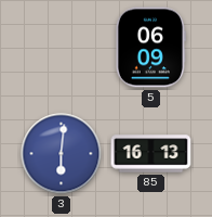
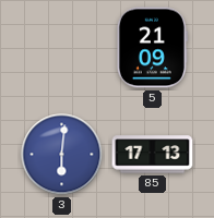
5: 06:09 -> 21:09 (152, 48)
85: 16:13 -> 17:13 (153, 155)
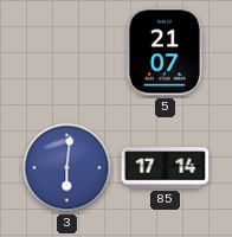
5: 21:09 -> 21:07 (165, 52)
85: 17:13 -> 17:14 (166, 168)
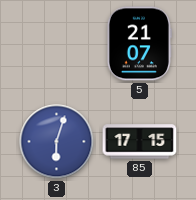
3: 6:01 -> 6:03 (57, 142)
85: 17:14 -> 17:15 (140, 142)
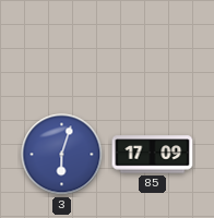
5: 21:07 -> none (139, 44)
85: 17:15 -> 17:09 (153, 155)
